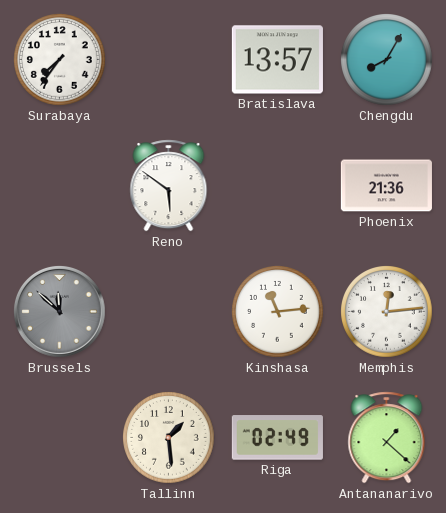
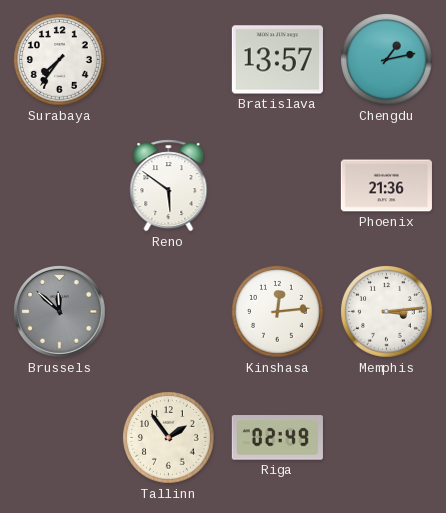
Chengdu: 8:05 -> 1:13 (387, 60)
Kinshasa: 11:14 -> 12:14 (278, 312)
Memphis: 12:14 -> 3:14 (387, 312)
Tallinn: 1:29 -> 1:54 (169, 438)
Antananarivo: 1:22 -> none (387, 438)
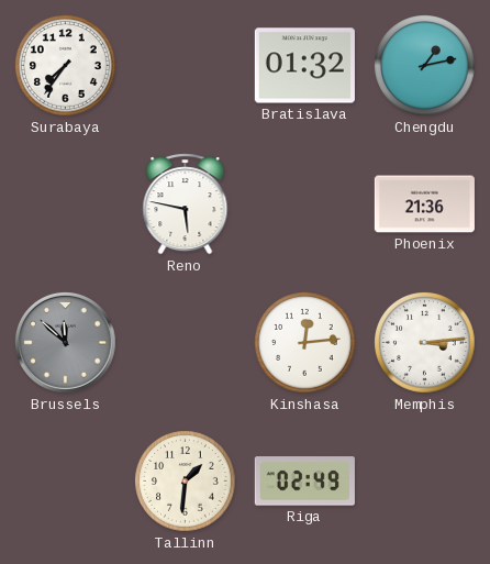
Bratislava: 13:57 -> 01:32 (304, 66)
Reno: 5:51 -> 5:47 (186, 204)
Tallinn: 1:54 -> 1:31 (186, 482)
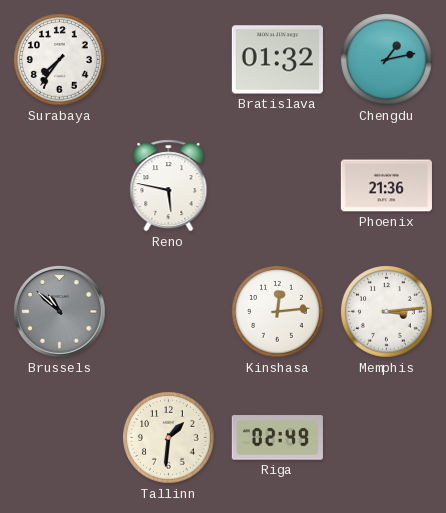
Brussels: 11:52 -> 10:52 (60, 312)
